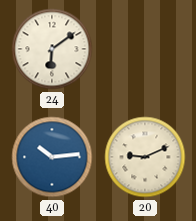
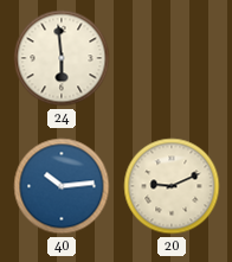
24: 6:09 -> 5:59 (62, 58)
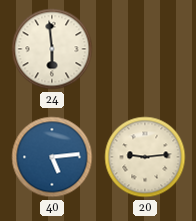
40: 10:14 -> 5:14 (52, 157)
20: 9:11 -> 9:14 (145, 157)
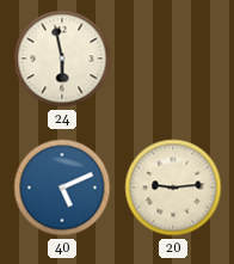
24: 5:59 -> 5:58 (62, 59)
40: 5:14 -> 5:11 (62, 188)
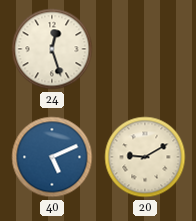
24: 5:58 -> 12:27 (52, 49)
20: 9:14 -> 9:10 (145, 157)
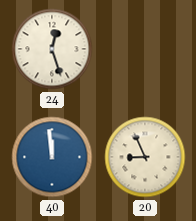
40: 5:11 -> 11:59 (52, 157)
20: 9:10 -> 8:56 (145, 157)
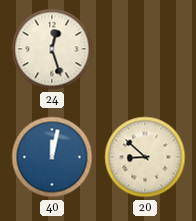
40: 11:59 -> 12:02 (52, 157)
20: 8:56 -> 8:52 (145, 157)
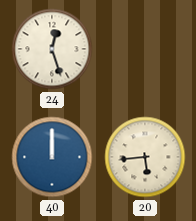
40: 12:02 -> 12:00 (52, 157)
20: 8:52 -> 5:44 (145, 157)
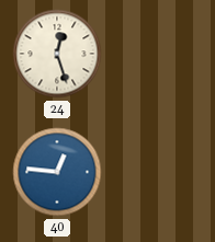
40: 12:00 -> 12:46 (57, 172)
20: 5:44 -> none (145, 157)
